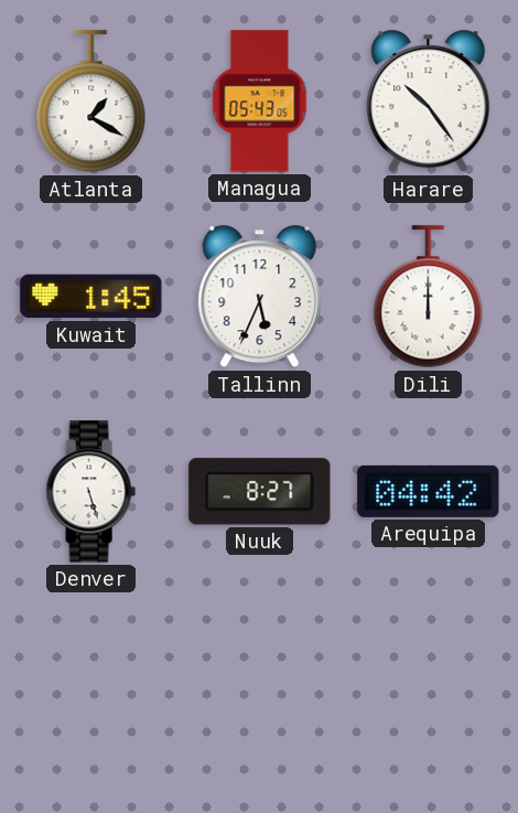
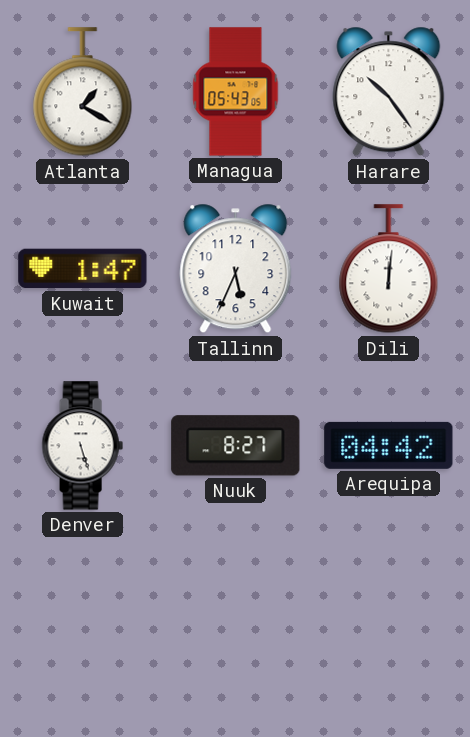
Kuwait: 1:45 -> 1:47 (83, 269)
Dili: 12:00 -> 12:01 (389, 269)
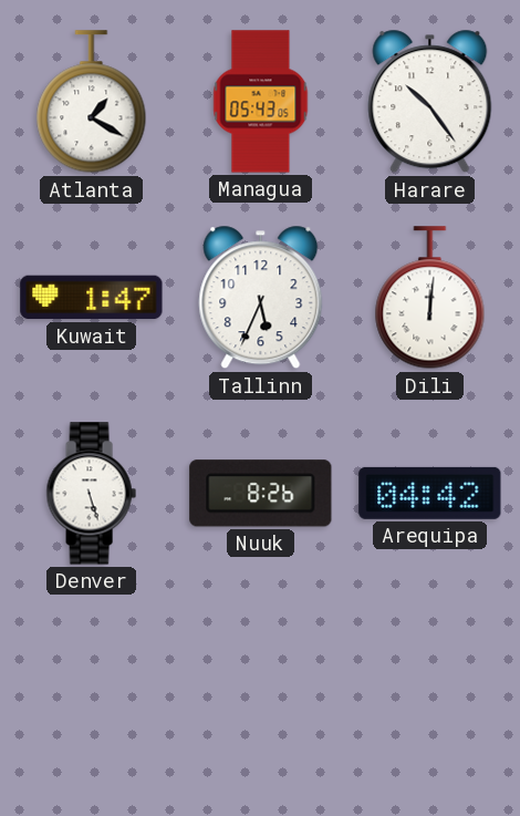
Nuuk: 8:27 -> 8:26 (261, 494)
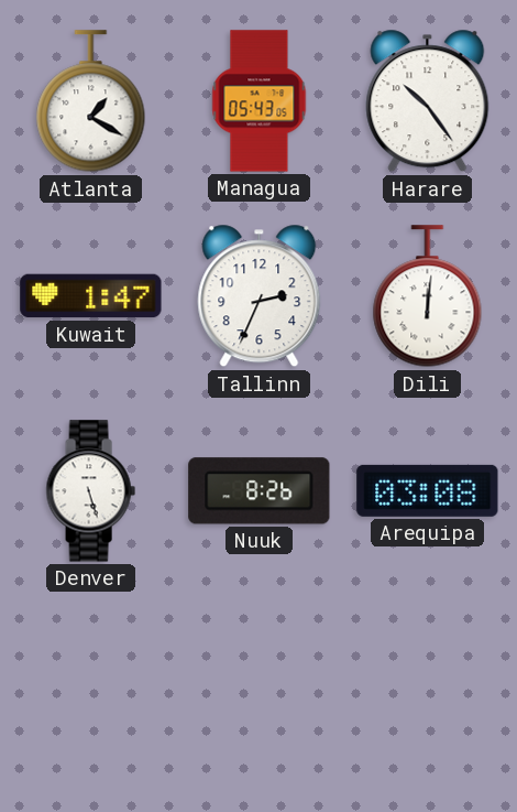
Tallinn: 5:34 -> 2:34 (260, 296)
Arequipa: 04:42 -> 03:08 (428, 490)
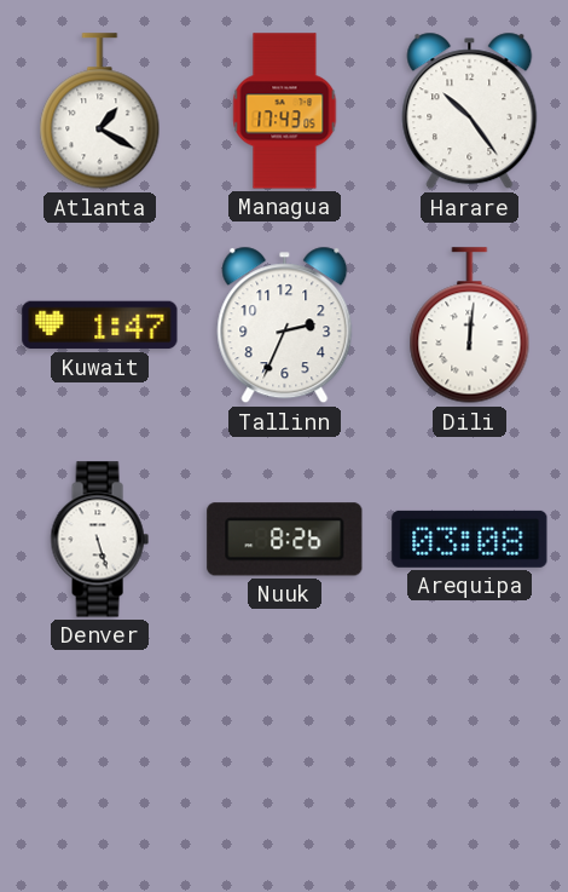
Managua: 05:43 -> 17:43 (285, 111)
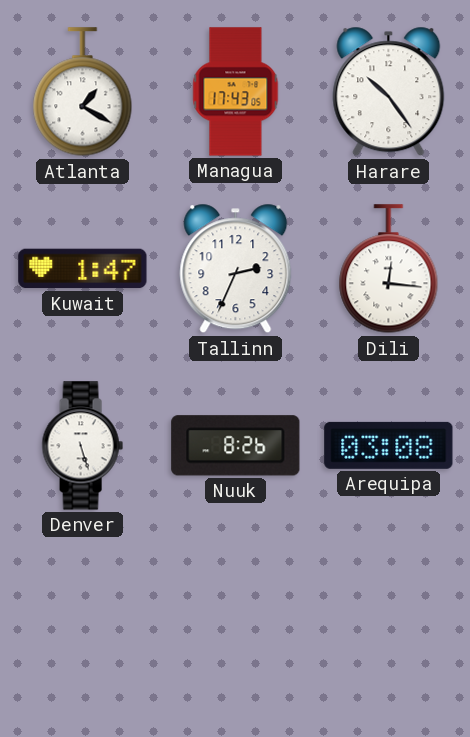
Dili: 12:01 -> 12:16 (389, 269)
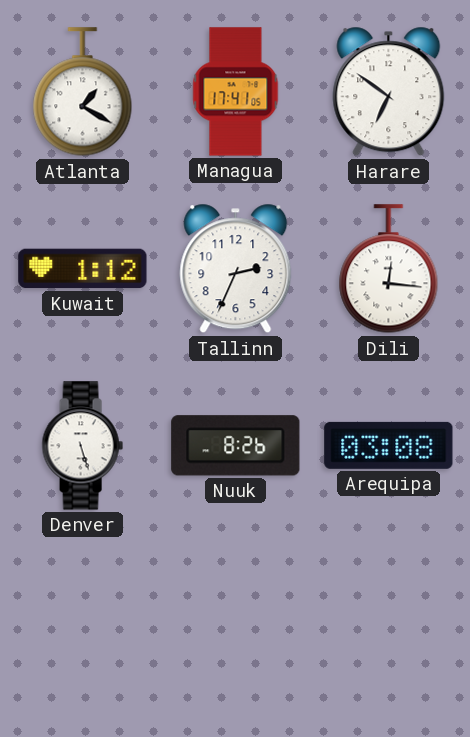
Managua: 17:43 -> 17:41 (236, 92)
Harare: 10:24 -> 6:51 (389, 92)
Kuwait: 1:47 -> 1:12 (83, 269)
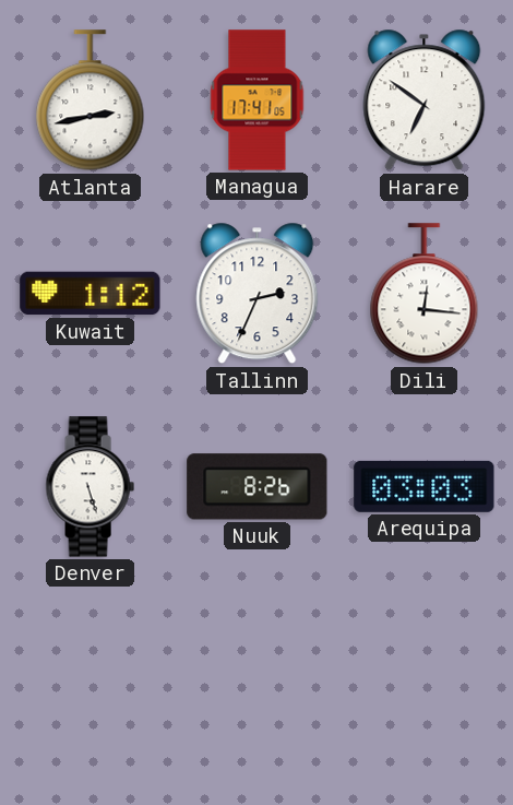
Atlanta: 1:20 -> 2:43 (91, 100)
Arequipa: 03:08 -> 03:03 (425, 486)
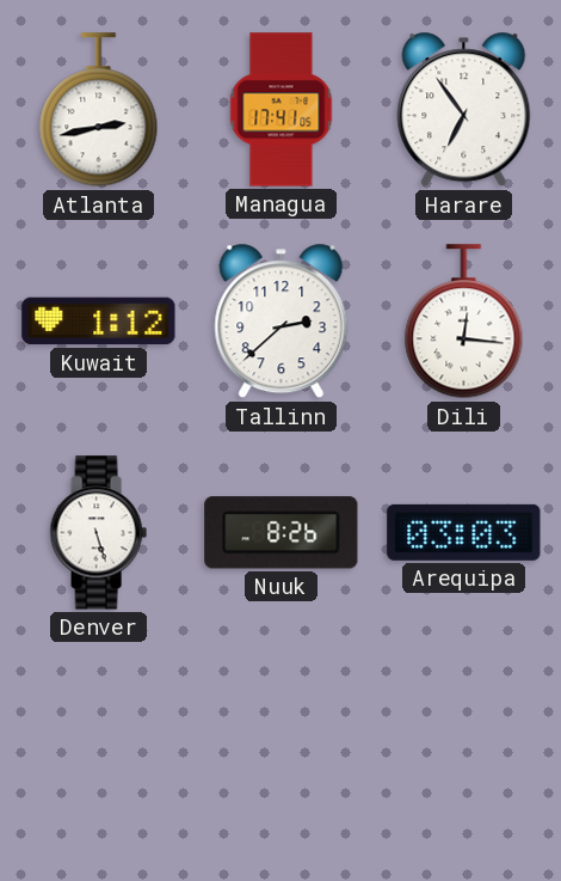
Harare: 6:51 -> 6:54 (464, 110)
Tallinn: 2:34 -> 2:38 (282, 322)
